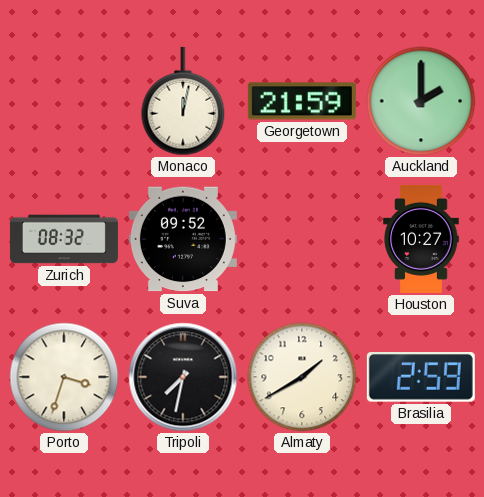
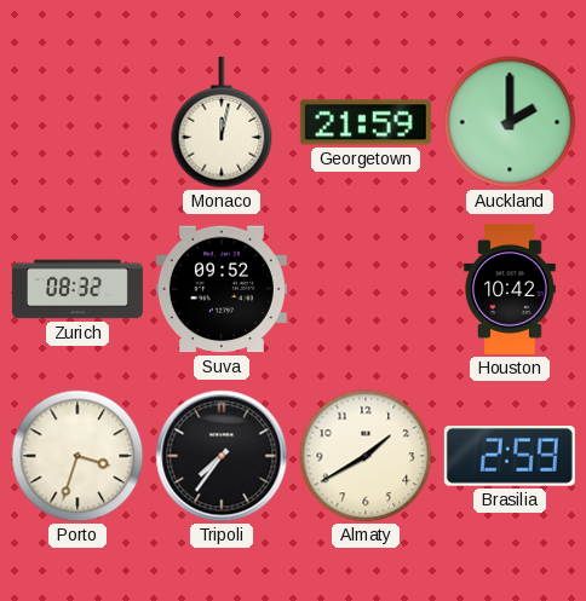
Houston: 10:27 -> 10:42 (510, 289)
Tripoli: 7:32 -> 7:36 (222, 456)
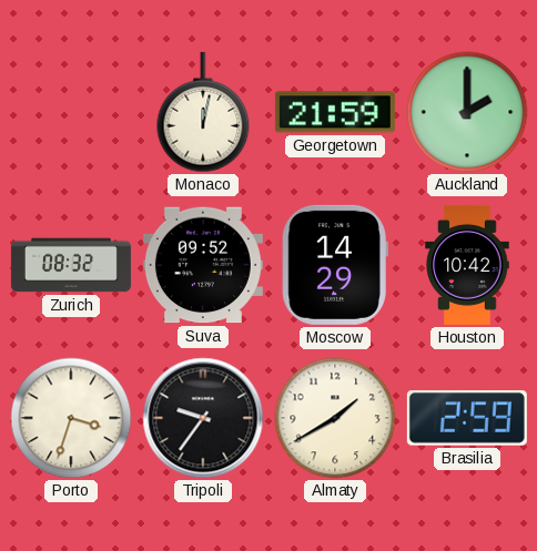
Moscow: none -> 14:29 (335, 265)
Tripoli: 7:36 -> 9:36 (203, 418)
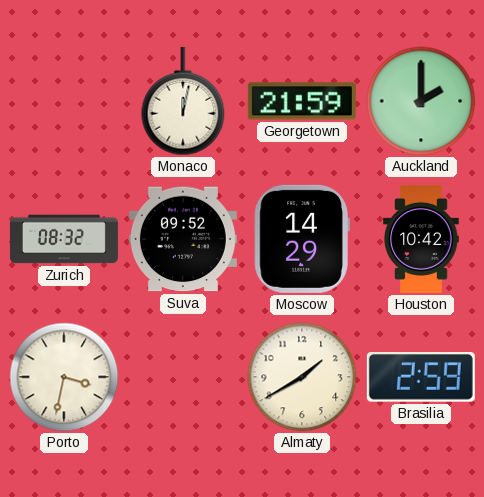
Porto: 3:33 -> 3:32 (64, 377)
Tripoli: 9:36 -> none (203, 418)
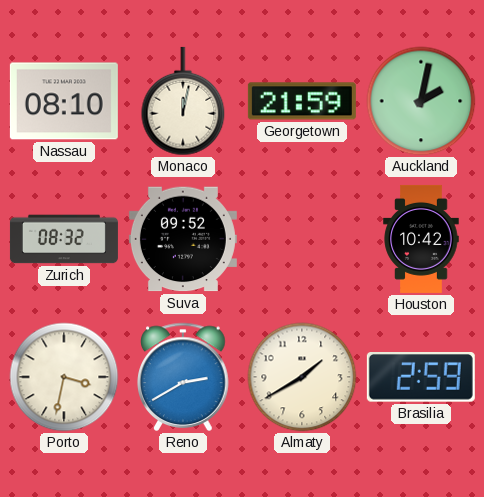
Nassau: none -> 08:10 (64, 101)
Auckland: 2:00 -> 2:02 (421, 101)
Moscow: 14:29 -> none (302, 239)
Reno: none -> 2:40 (183, 377)
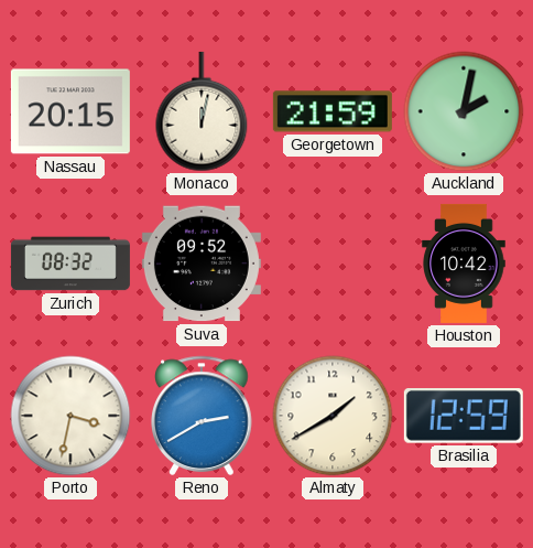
Nassau: 08:10 -> 20:15 (70, 111)
Brasilia: 2:59 -> 12:59 (464, 417)
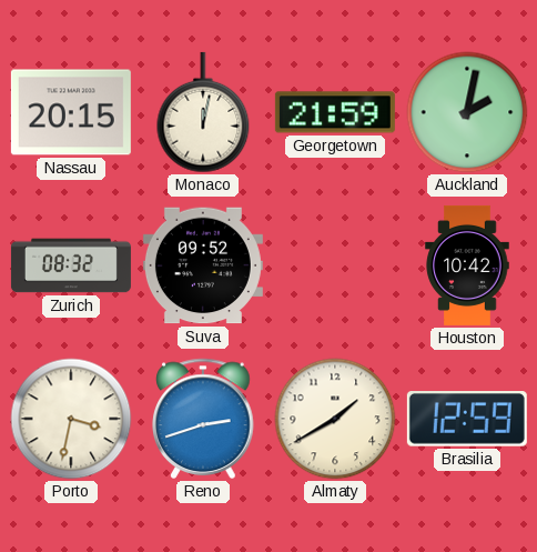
Reno: 2:40 -> 2:42 (203, 419)
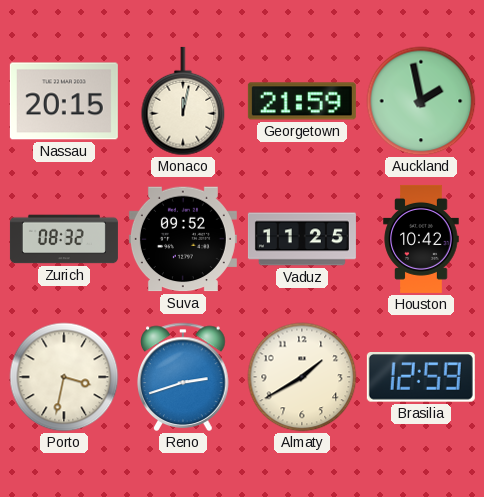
Auckland: 2:02 -> 1:58 (421, 101)
Vaduz: none -> 11:25 (302, 239)
